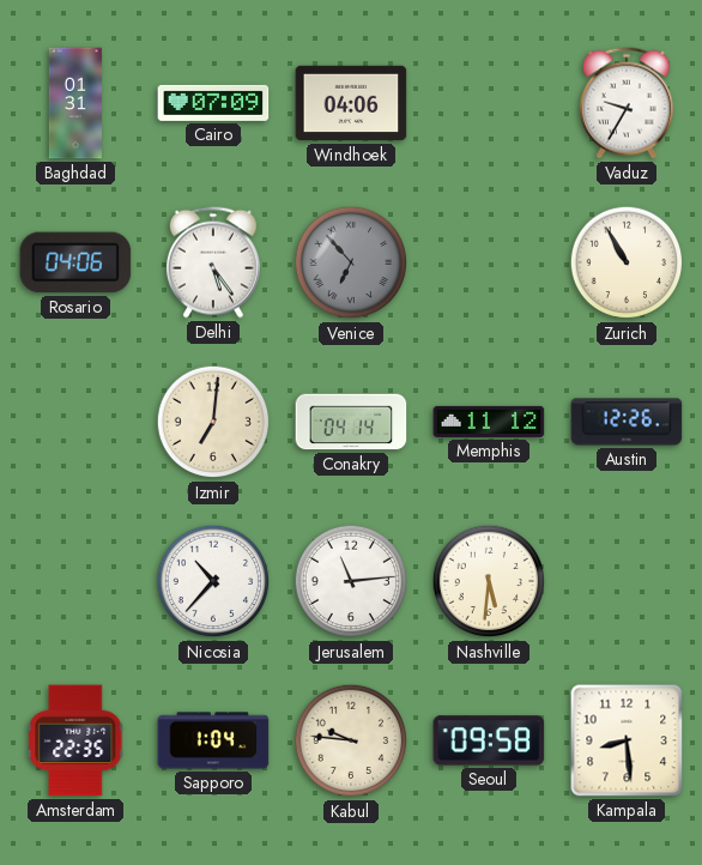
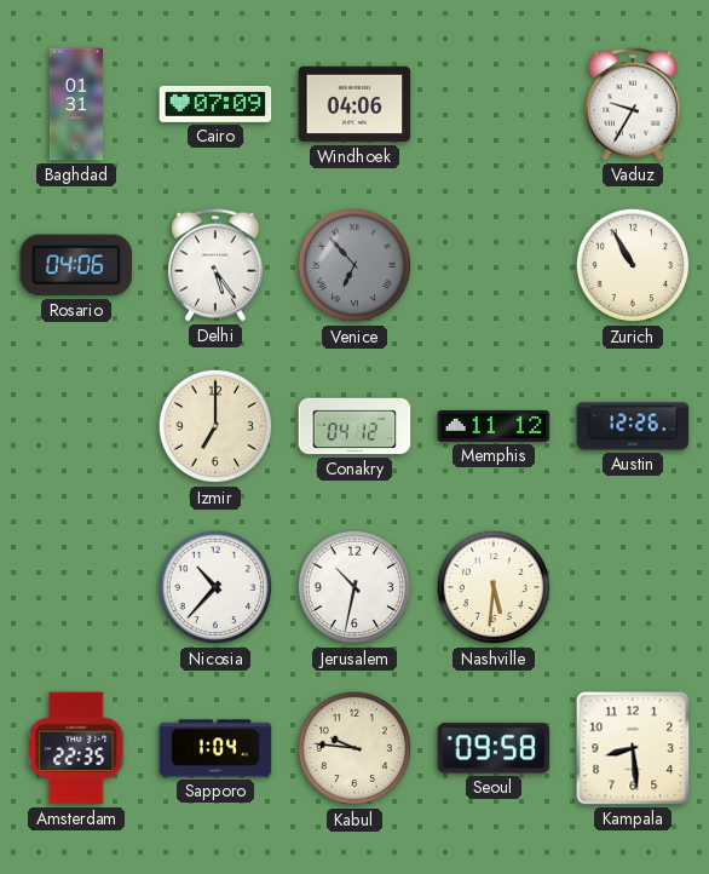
Izmir: 7:01 -> 7:00 (215, 426)
Conakry: 04:14 -> 04:12 (354, 426)
Jerusalem: 11:14 -> 10:32 (354, 587)
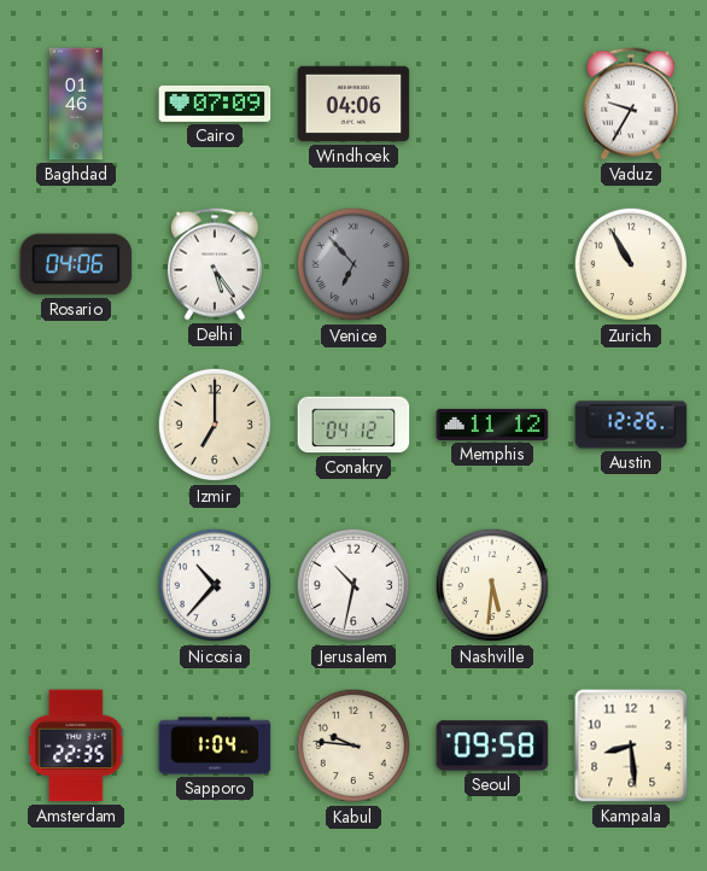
Baghdad: 01:31 -> 01:46 (76, 104)
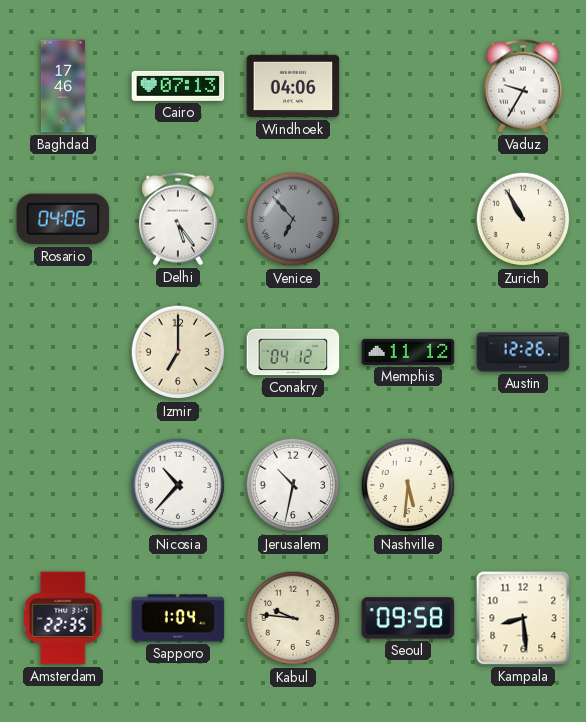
Baghdad: 01:46 -> 17:46 (63, 86)
Cairo: 07:09 -> 07:13 (178, 86)
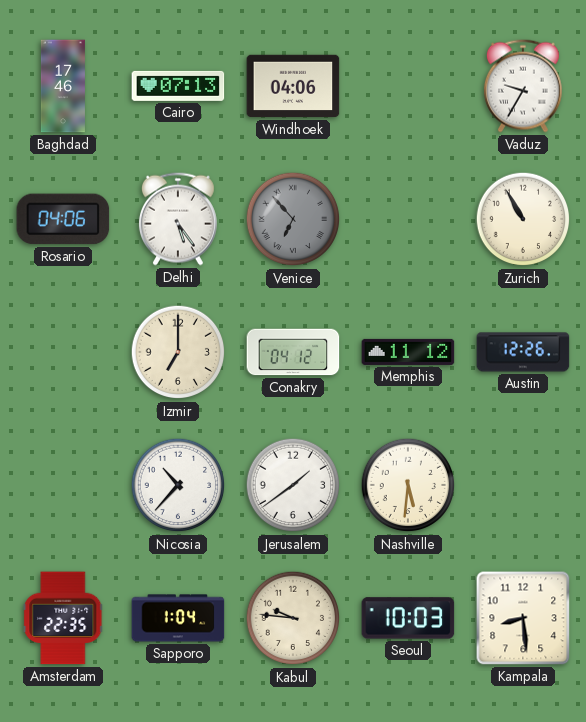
Jerusalem: 10:32 -> 1:39 (293, 485)
Seoul: 09:58 -> 10:03 (408, 618)
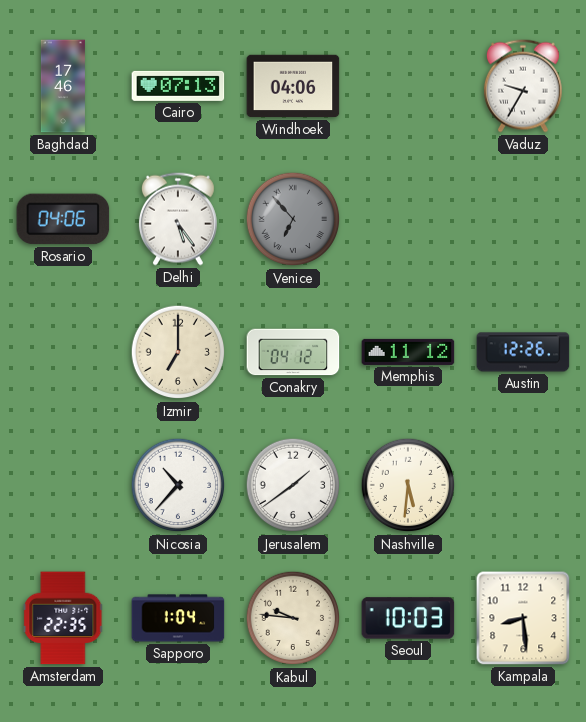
Zurich: 10:55 -> none (523, 219)
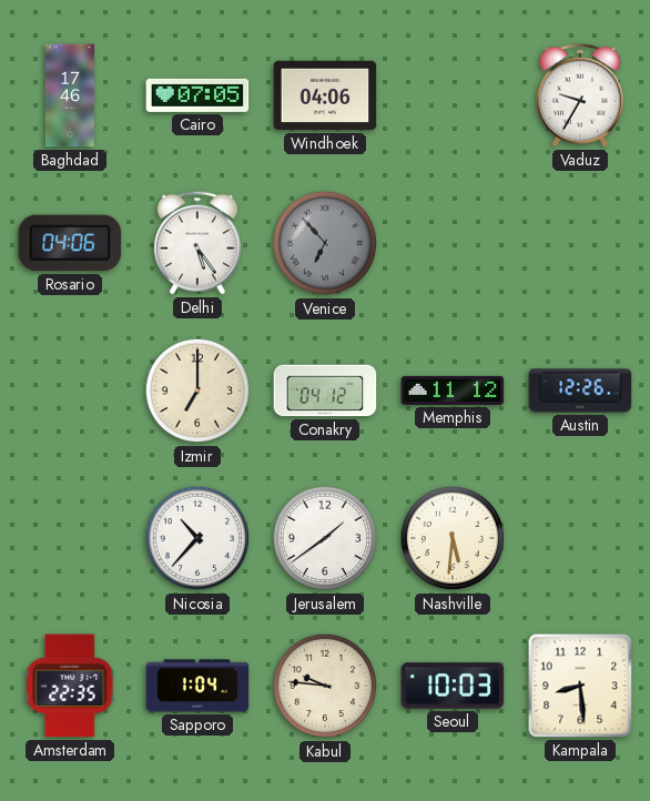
Cairo: 07:13 -> 07:05 (197, 95)
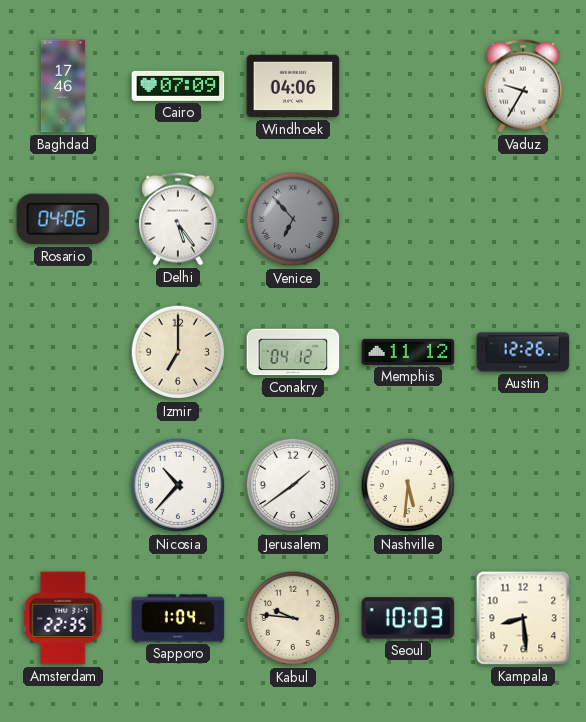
Cairo: 07:05 -> 07:09 (178, 86)
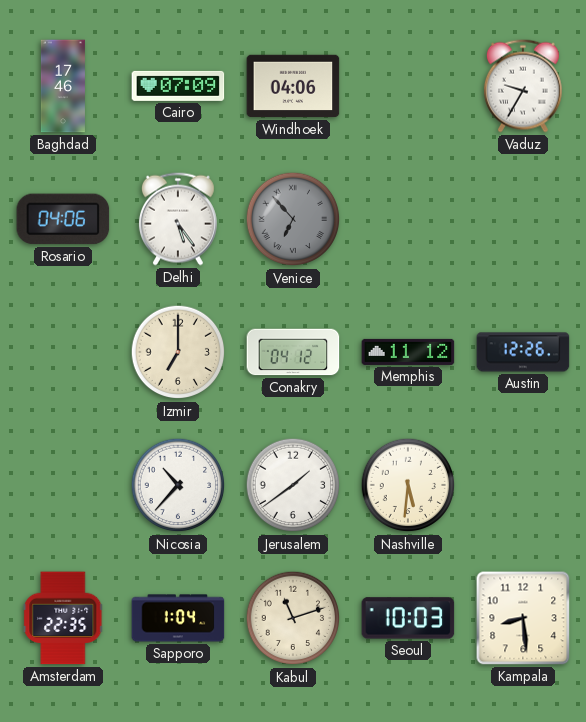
Kabul: 9:46 -> 11:12 (293, 618)
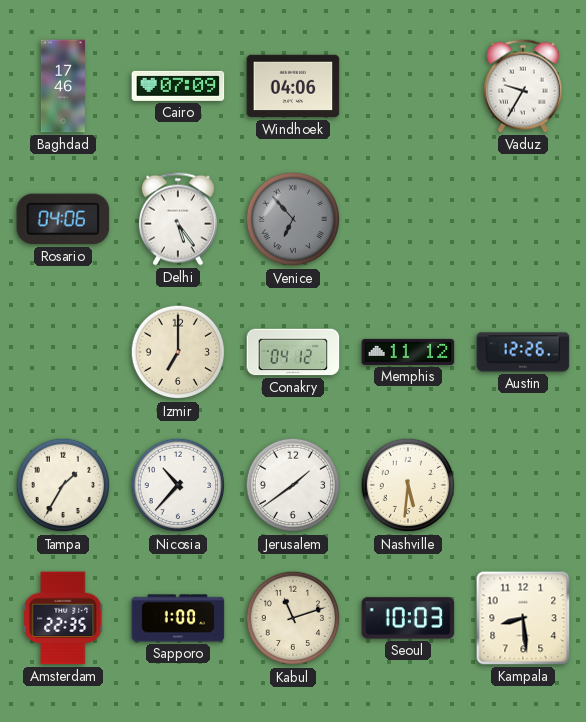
Tampa: none -> 1:35 (63, 485)
Sapporo: 1:04 -> 1:00 (178, 618)
